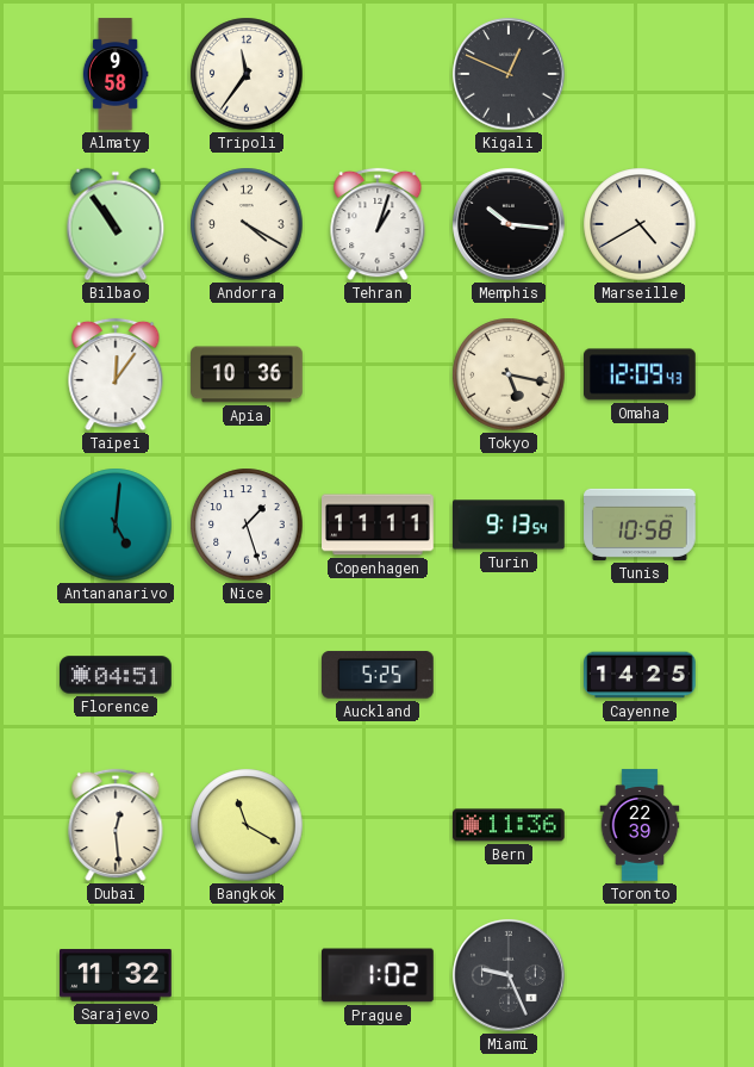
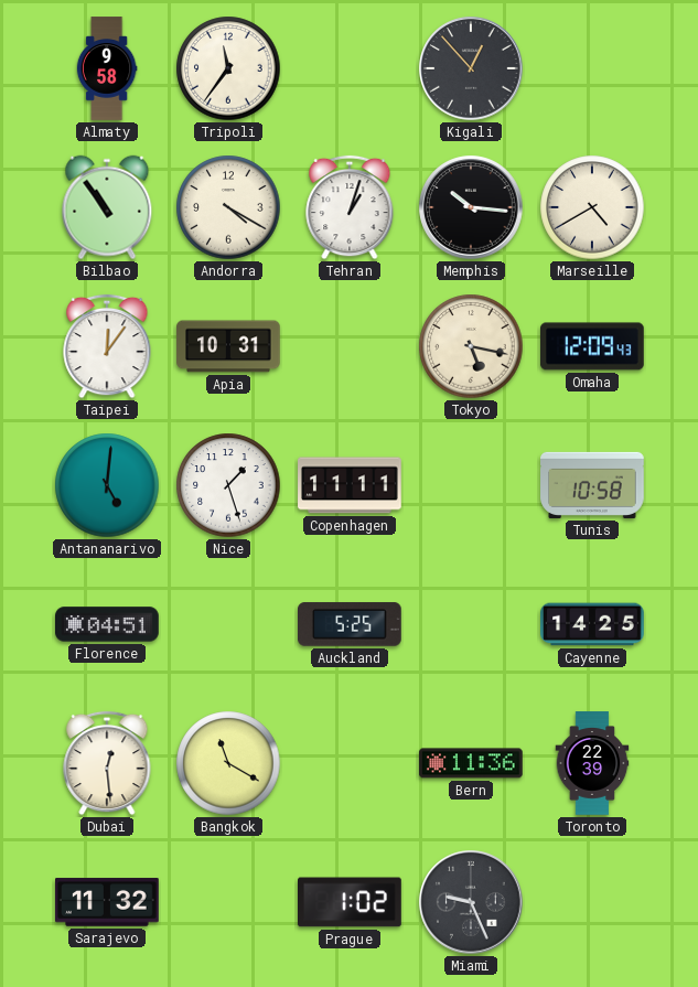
Kigali: 12:49 -> 12:53 (471, 68)
Apia: 10:36 -> 10:31 (228, 346)
Turin: 9:13 -> none (509, 525)
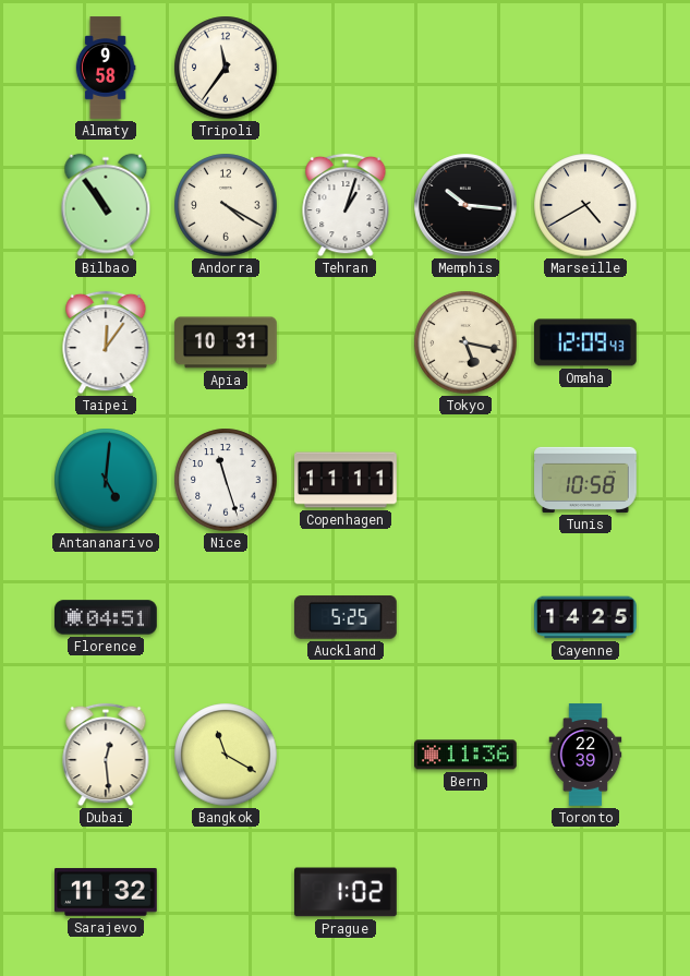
Kigali: 12:53 -> none (471, 68)
Nice: 1:27 -> 11:27 (226, 480)
Miami: 9:26 -> none (471, 902)
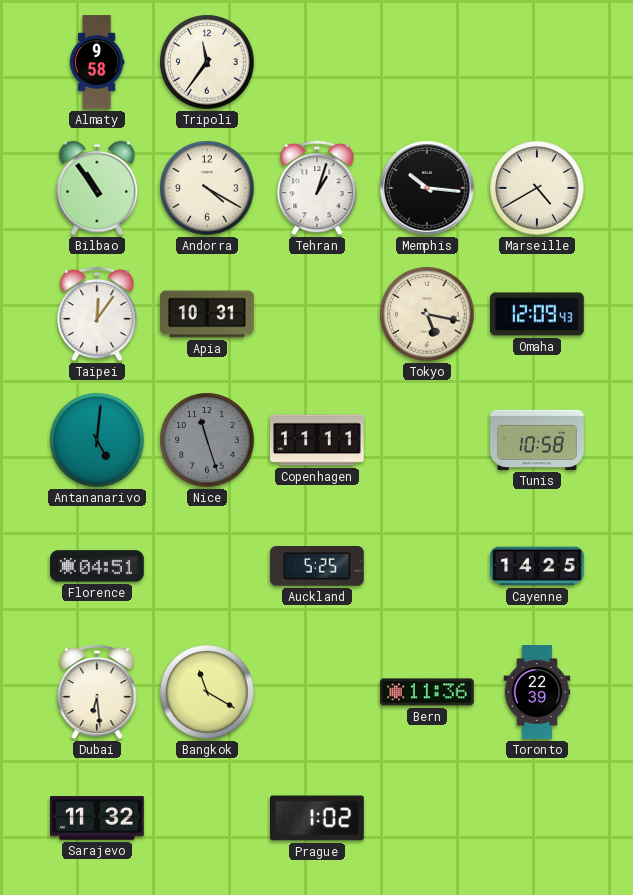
Nice dial: white -> grey (207, 440)
Dubai: 12:29 -> 6:29 (97, 692)
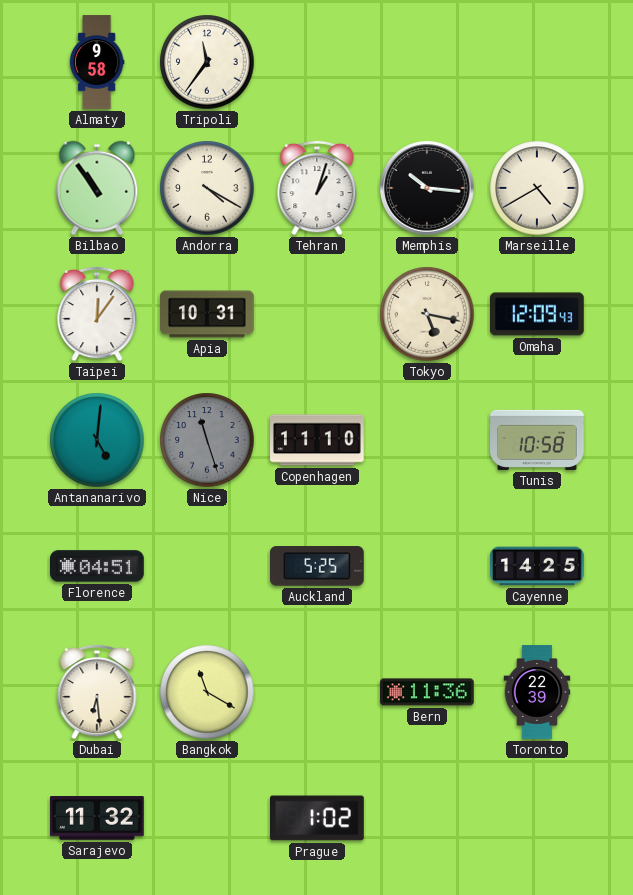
Copenhagen: 11:11 -> 11:10 (317, 440)
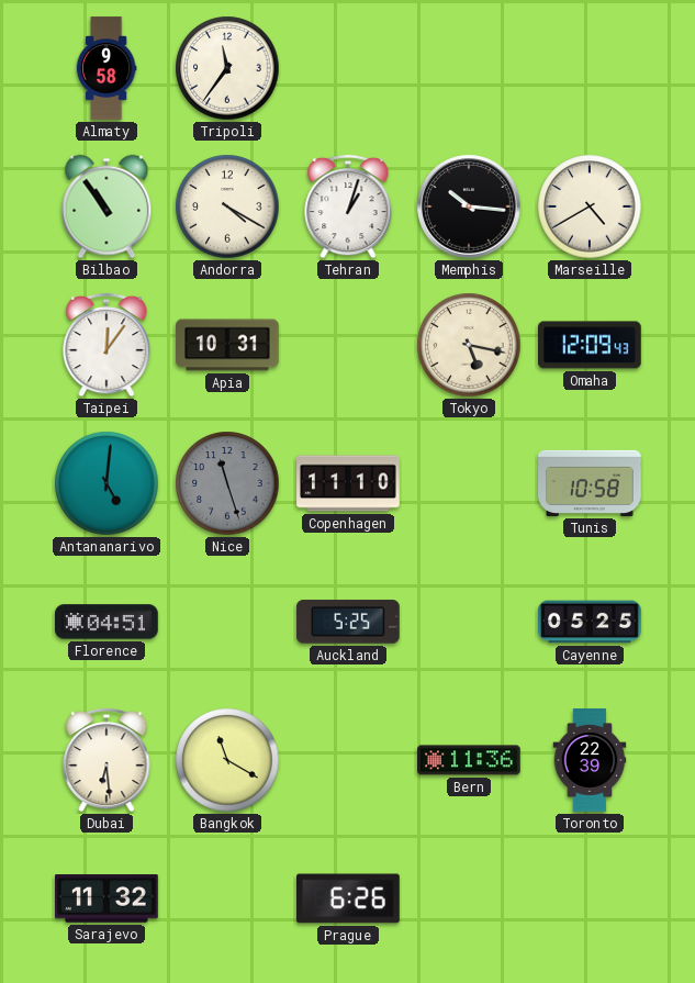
Cayenne: 14:25 -> 05:25 (590, 622)
Prague: 1:02 -> 6:26 (349, 898)
